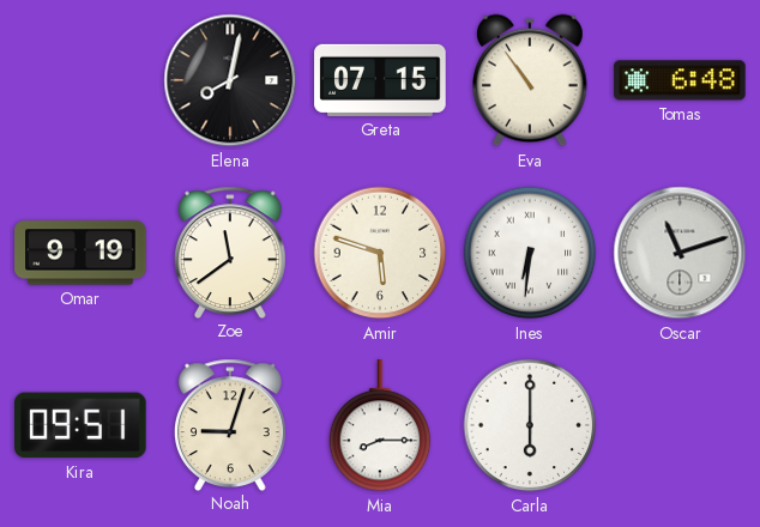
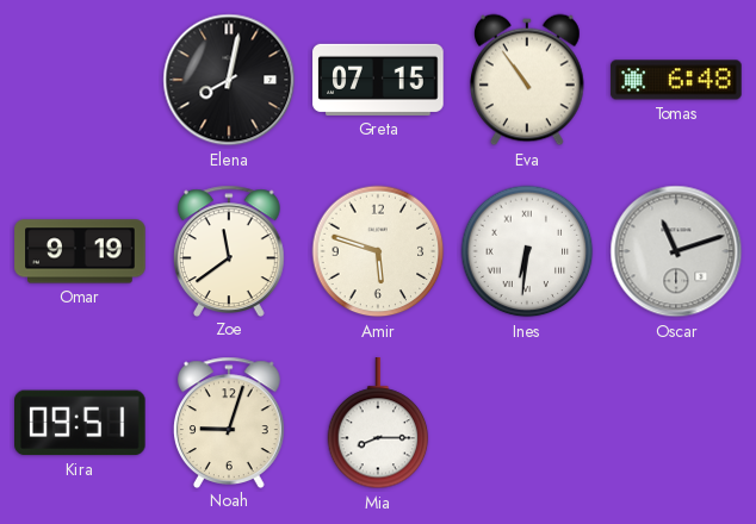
Carla: 6:00 -> none (530, 425)
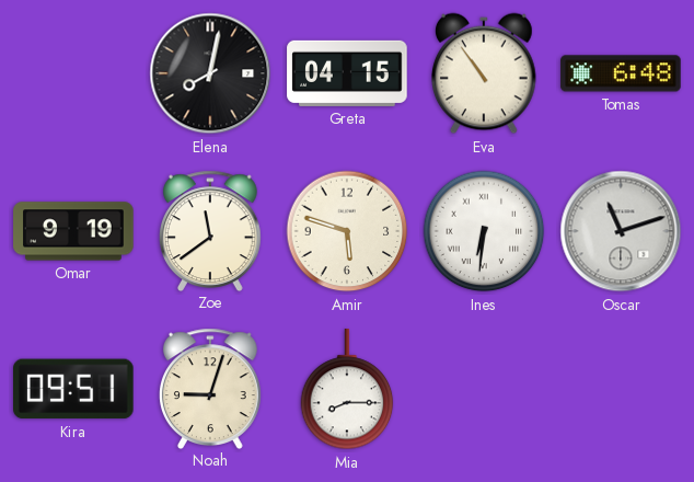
Greta: 07:15 -> 04:15 (347, 73)
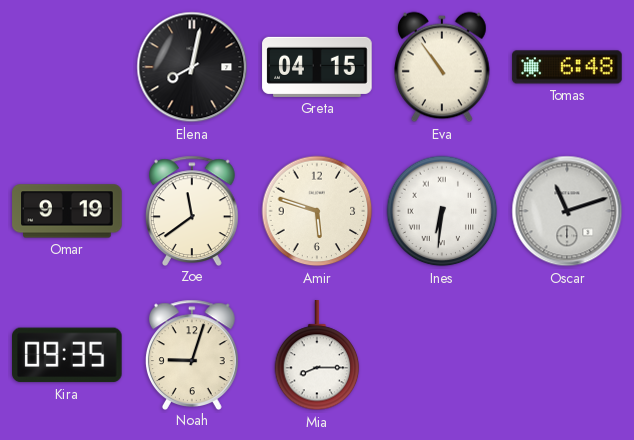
Kira: 09:51 -> 09:35 (68, 355)
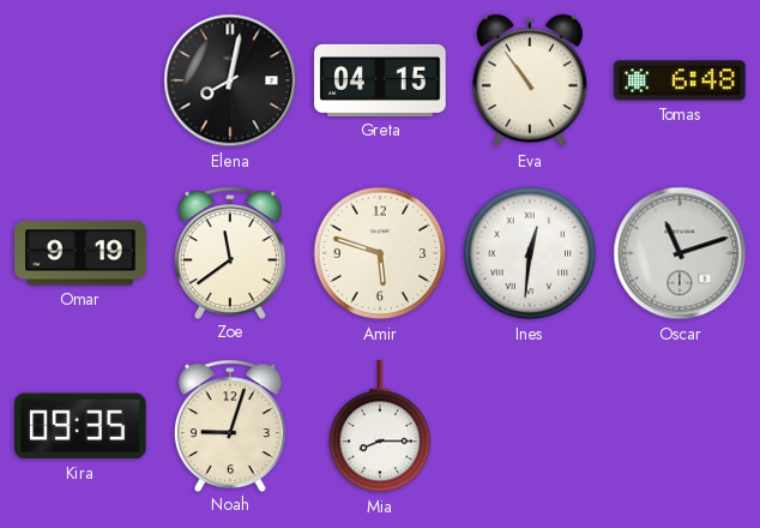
Ines: 6:31 -> 12:31 (530, 253)
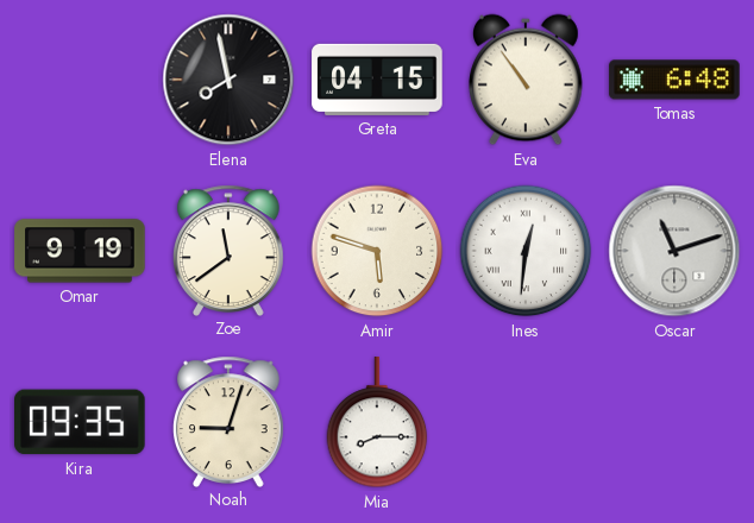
Elena: 8:02 -> 7:58 (228, 80)
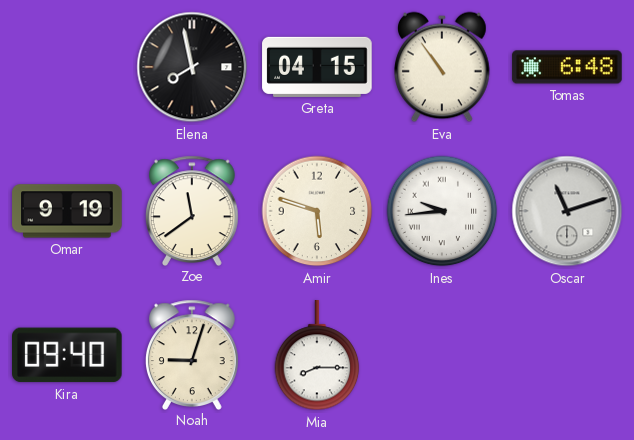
Ines: 12:31 -> 9:44 (442, 211)
Kira: 09:35 -> 09:40 (68, 355)
